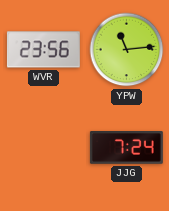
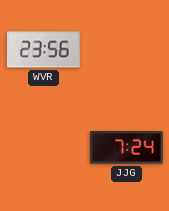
YPW: 11:14 -> none (127, 50)
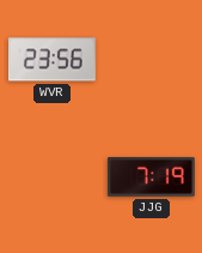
JJG: 7:24 -> 7:19 (151, 177)
